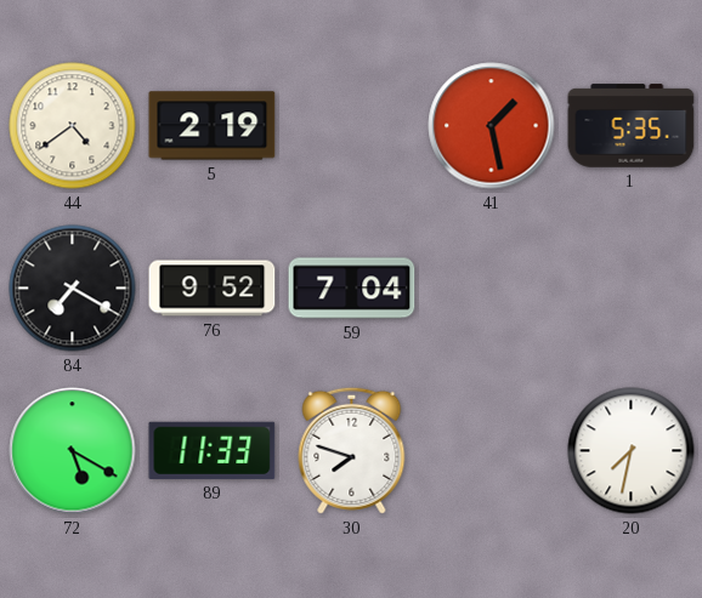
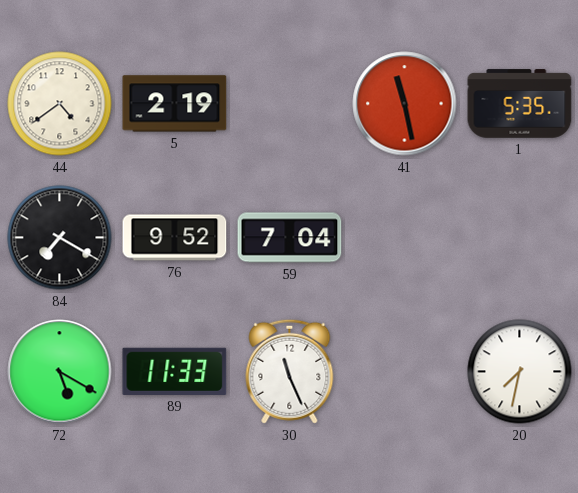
41: 1:28 -> 11:28 (405, 104)
30: 7:48 -> 11:26 (290, 371)
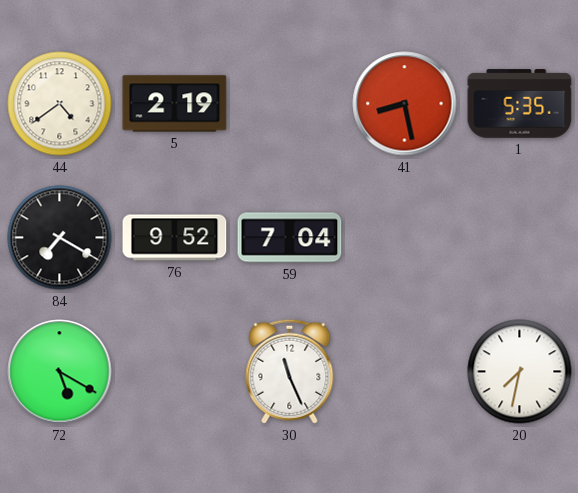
41: 11:28 -> 8:28 (405, 104)
89: 11:33 -> none (175, 371)
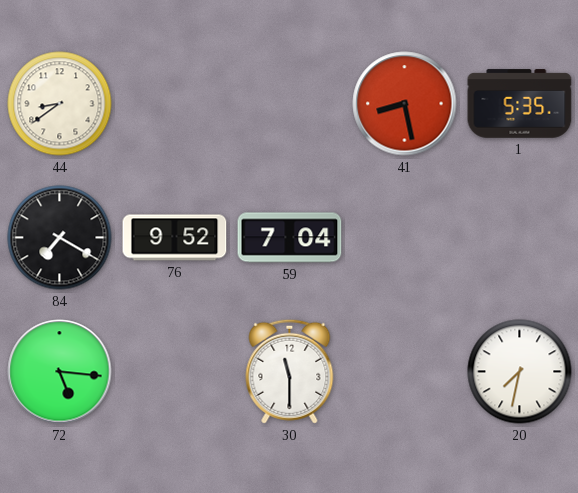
44: 4:39 -> 8:39 (60, 104)
5: 2:19 -> none (175, 104)
72: 5:20 -> 5:16 (60, 372)
30: 11:26 -> 11:30 (290, 371)
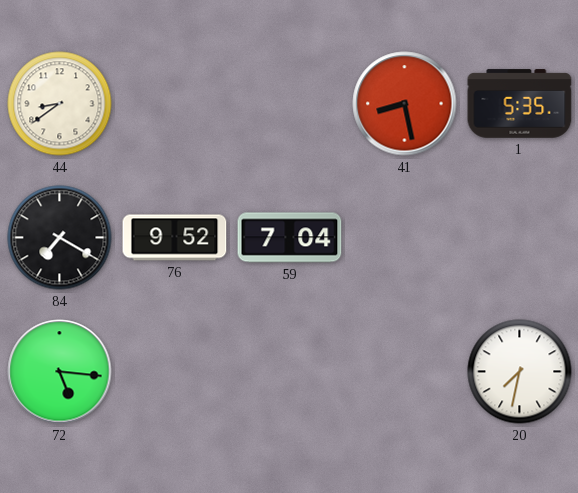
30: 11:30 -> none (290, 371)
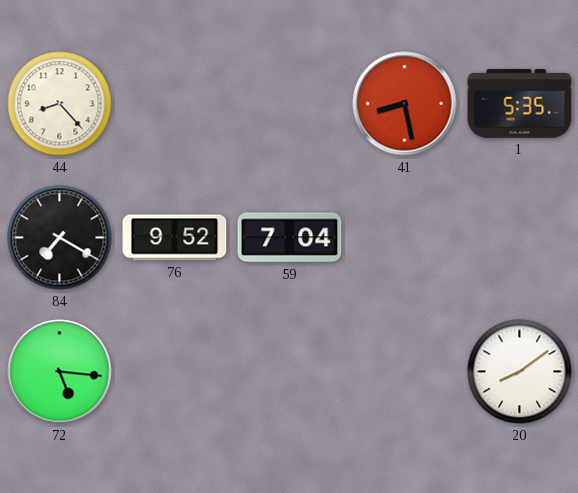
44: 8:39 -> 8:23 (60, 104)
20: 7:32 -> 8:09 (520, 372)
